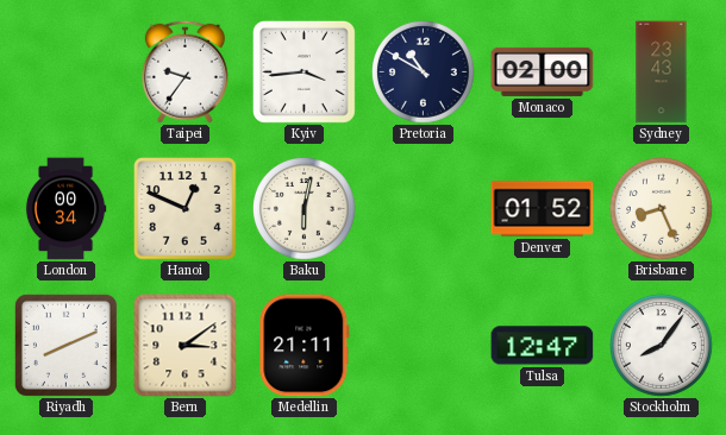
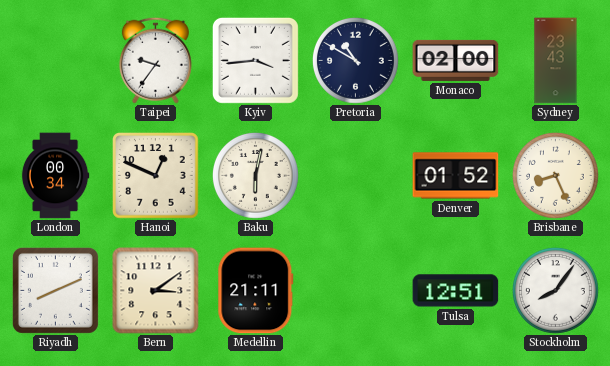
Tulsa: 12:47 -> 12:51 (456, 291)
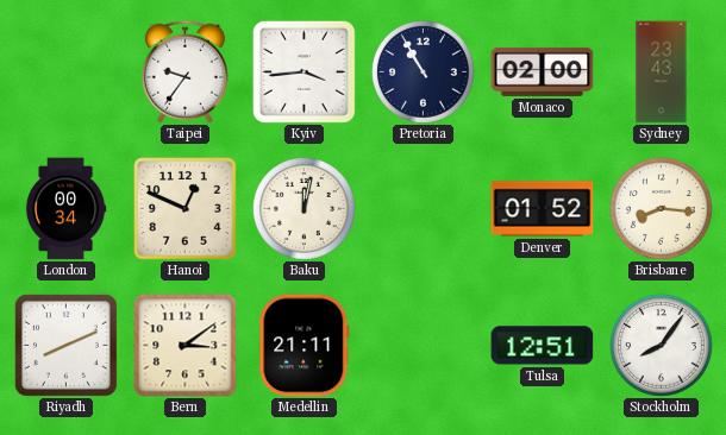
Pretoria: 10:50 -> 10:55 (423, 71)
Baku: 6:02 -> 12:02 (303, 208)
Brisbane: 8:26 -> 8:16 (661, 208)
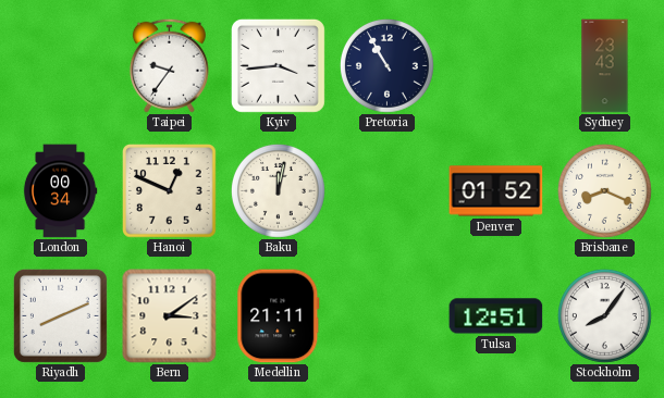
Monaco: 02:00 -> none (543, 71)
Brisbane: 8:16 -> 8:19 (604, 190)
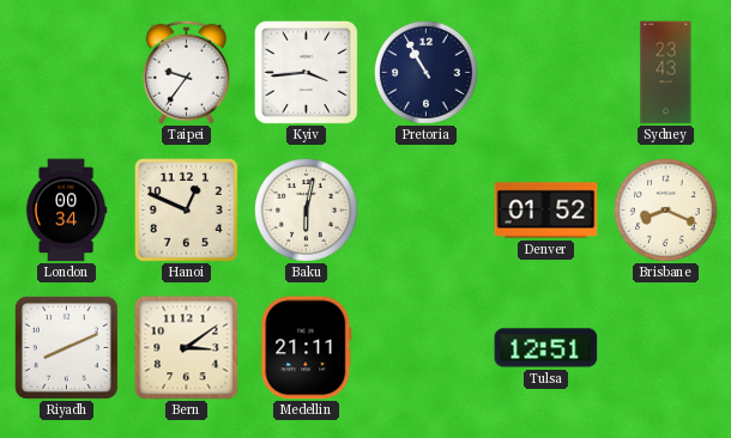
Baku: 12:02 -> 6:02 (306, 209)
Stockholm: 8:06 -> none (604, 315)
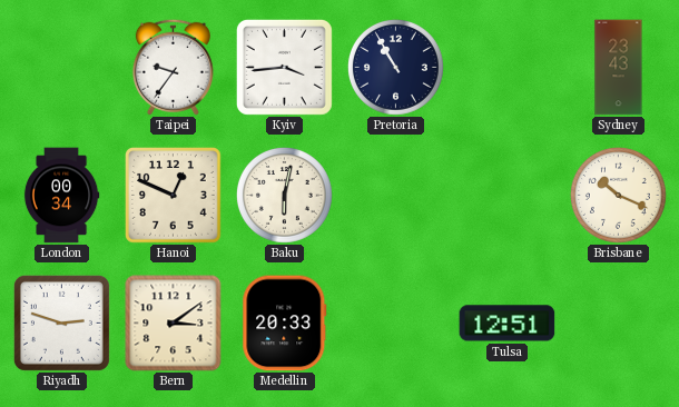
Denver: 01:52 -> none (546, 211)
Brisbane: 8:19 -> 10:19 (618, 195)
Riyadh: 8:11 -> 2:48 (61, 322)
Medellin: 21:11 -> 20:33 (285, 324)
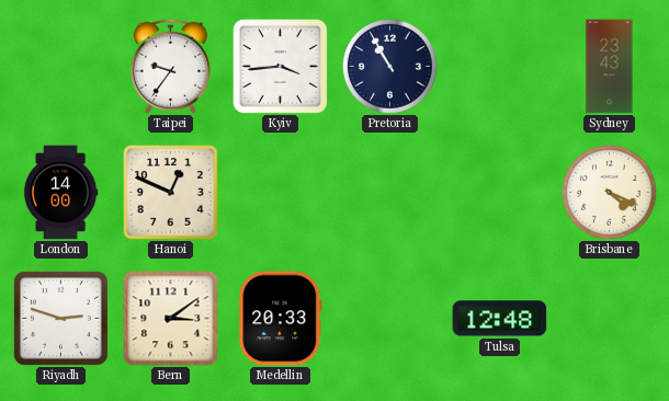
London: 00:34 -> 14:00 (60, 193)
Baku: 6:02 -> none (284, 195)
Brisbane: 10:19 -> 4:19 (609, 192)
Tulsa: 12:51 -> 12:48 (500, 319)
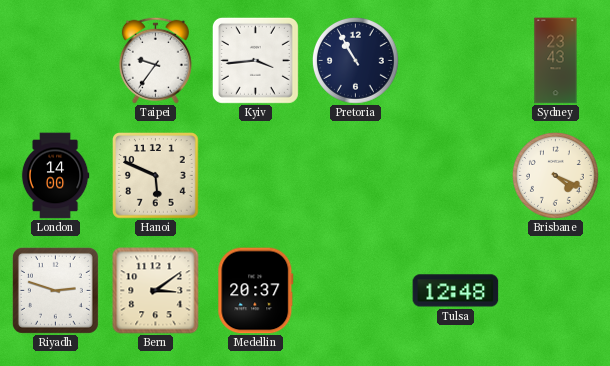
Hanoi: 12:49 -> 5:49 (156, 176)
Medellin: 20:33 -> 20:37 (256, 291)
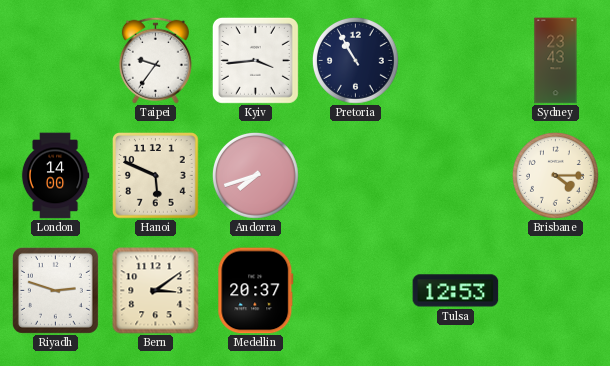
Andorra: none -> 7:42 (255, 175)
Brisbane: 4:19 -> 4:15 (555, 175)
Tulsa: 12:48 -> 12:53 (456, 291)
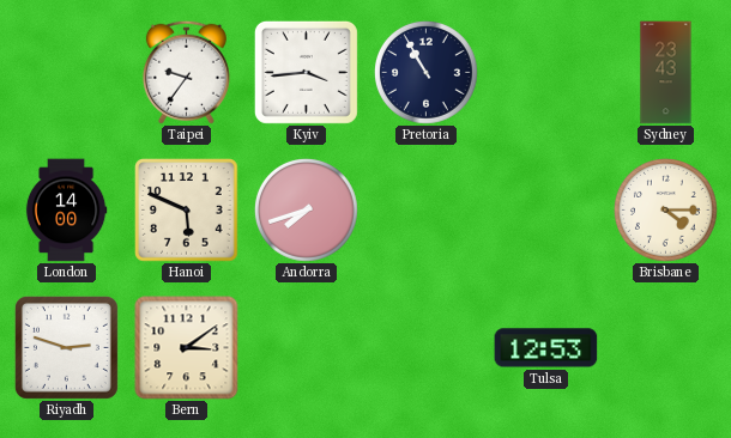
Medellin: 20:37 -> none (256, 291)
